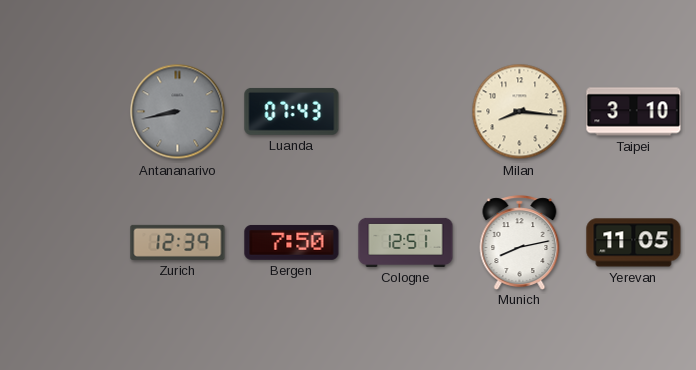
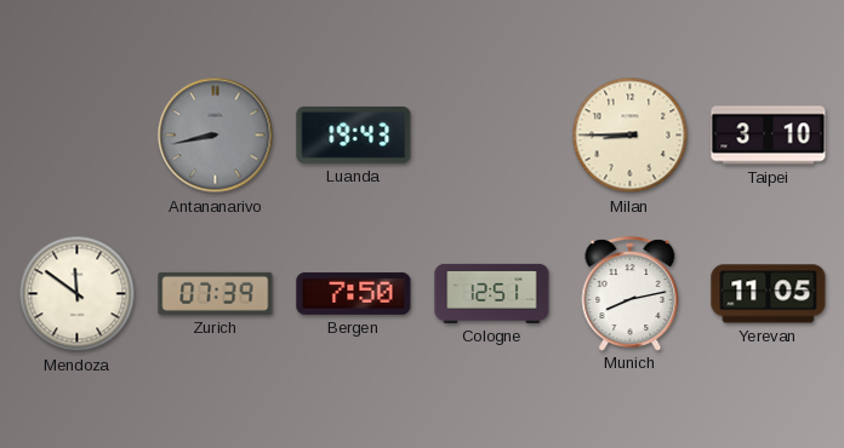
Luanda: 07:43 -> 19:43 (354, 134)
Milan: 8:16 -> 8:45 (631, 136)
Mendoza: none -> 11:51 (78, 294)
Zurich: 12:39 -> 07:39 (216, 293)
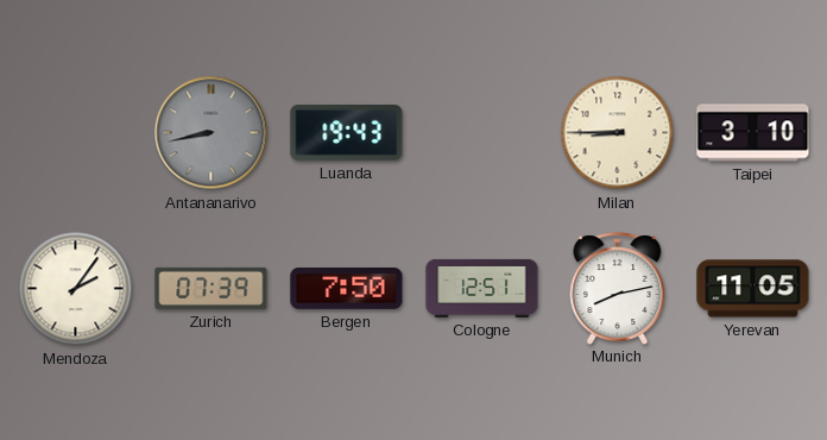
Mendoza: 11:51 -> 2:06 (76, 289)
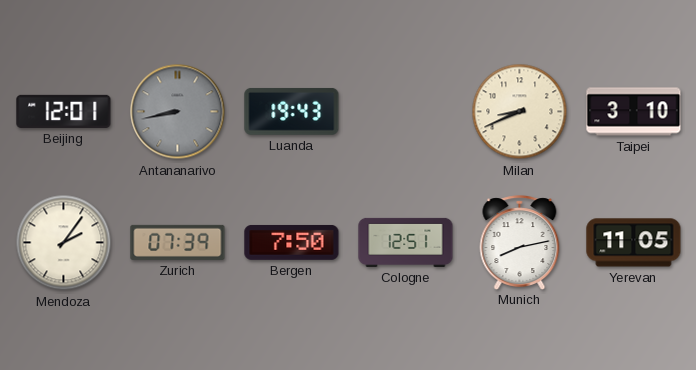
Beijing: none -> 12:01 (64, 111)
Milan: 8:45 -> 8:41 (520, 112)
